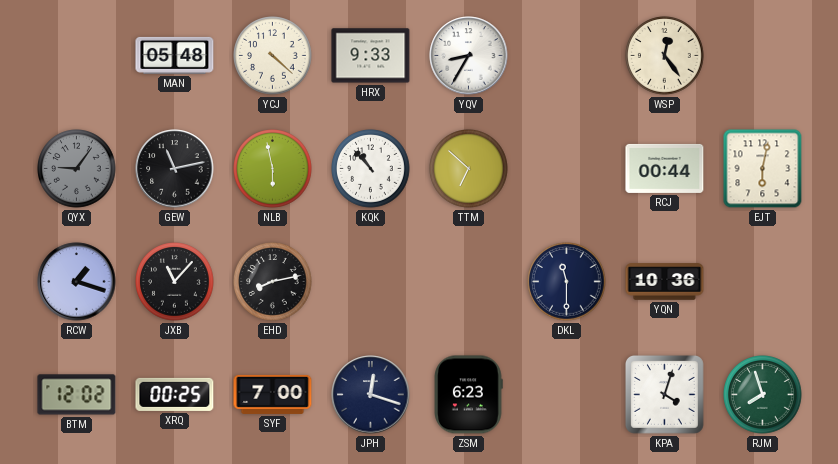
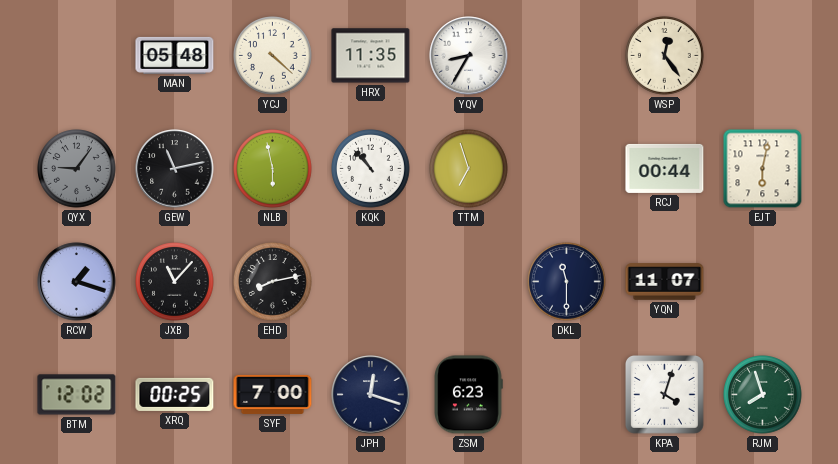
HRX: 9:33 -> 11:35 (371, 56)
TTM: 6:52 -> 6:57 (469, 169)
YQN: 10:36 -> 11:07 (665, 282)
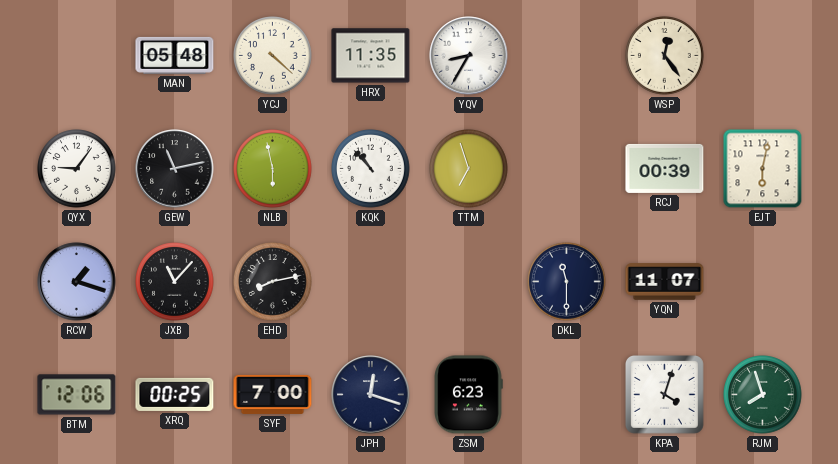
QYX dial: grey -> white (77, 169)
RCJ: 00:44 -> 00:39 (665, 168)
BTM: 12:02 -> 12:06 (77, 395)
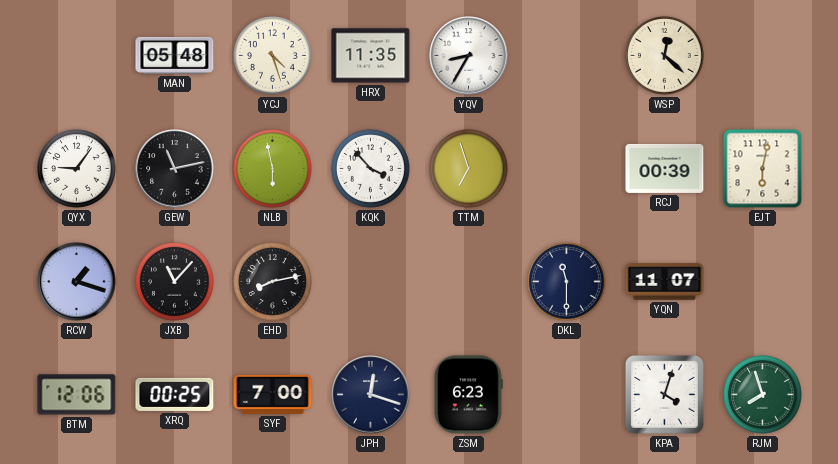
YCJ: 4:22 -> 4:27 (273, 56)
WSP: 12:24 -> 12:22 (665, 56)
KQK: 10:53 -> 3:53 (371, 169)
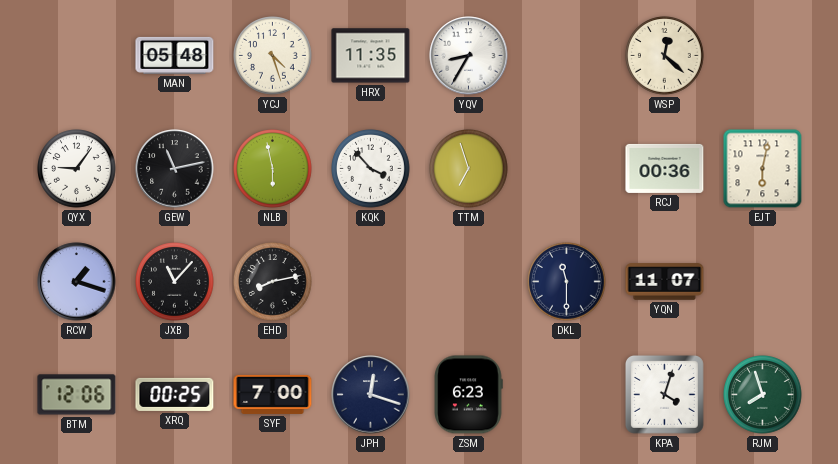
RCJ: 00:39 -> 00:36 (665, 168)
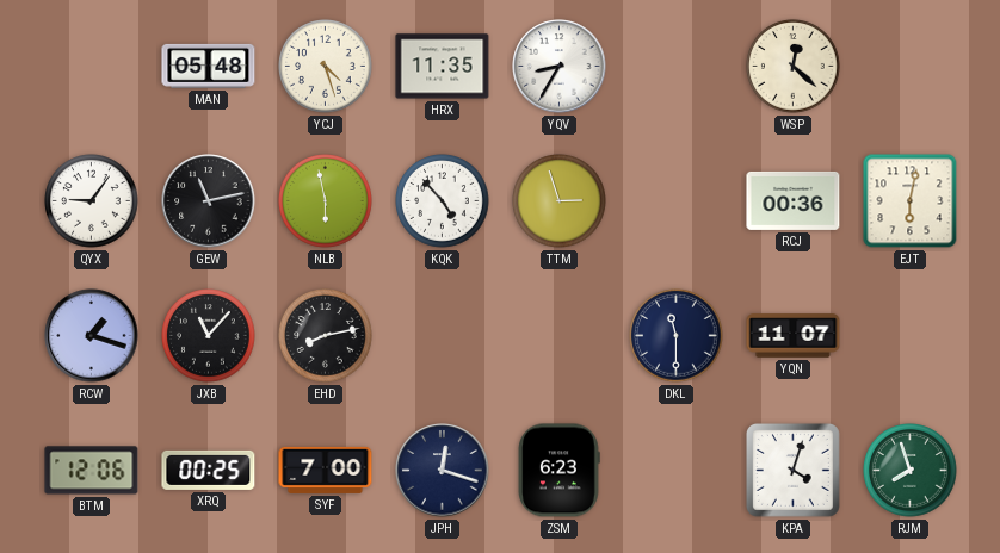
KQK: 3:53 -> 4:53 (443, 201)
TTM: 6:57 -> 2:57 (560, 201)
